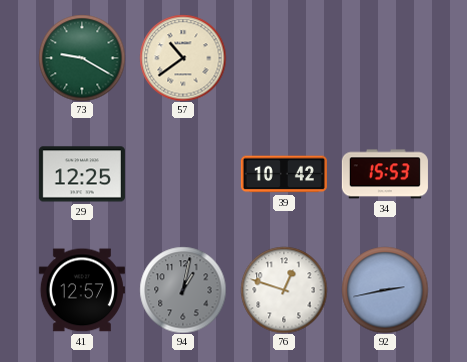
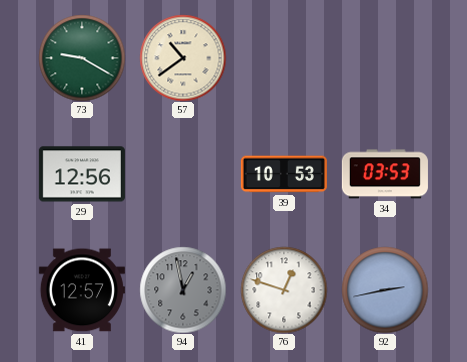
29: 12:25 -> 12:56 (82, 174)
39: 10:42 -> 10:53 (284, 174)
34: 15:53 -> 03:53 (385, 174)
94: 1:02 -> 12:58 (183, 290)
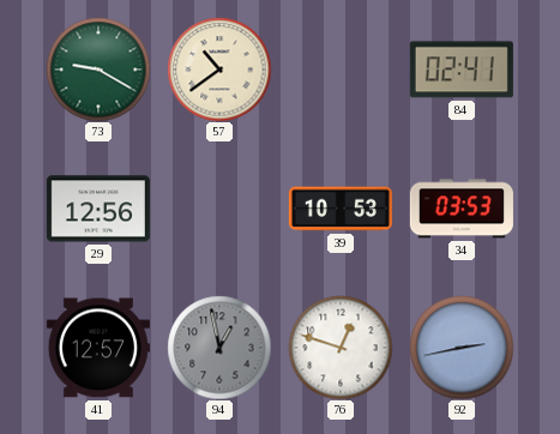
84: none -> 02:41 (462, 70)
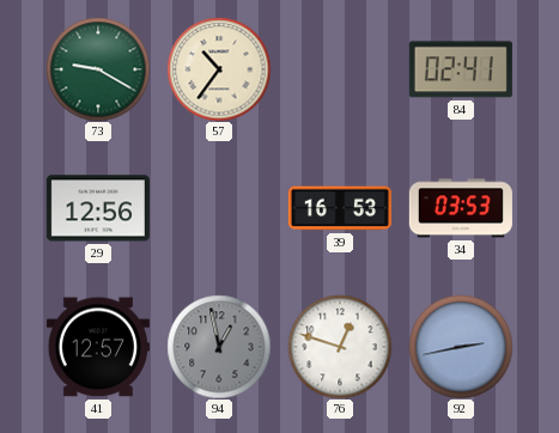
57: 10:39 -> 10:36 (219, 69)
39: 10:53 -> 16:53 (340, 208)
